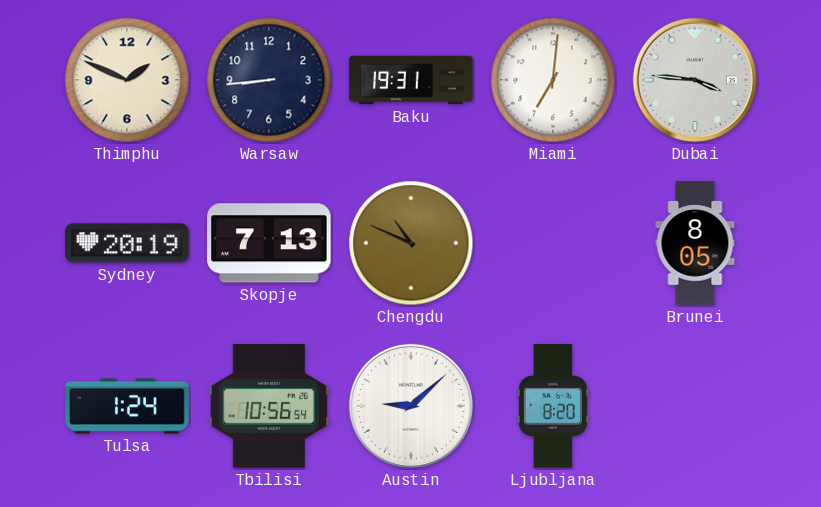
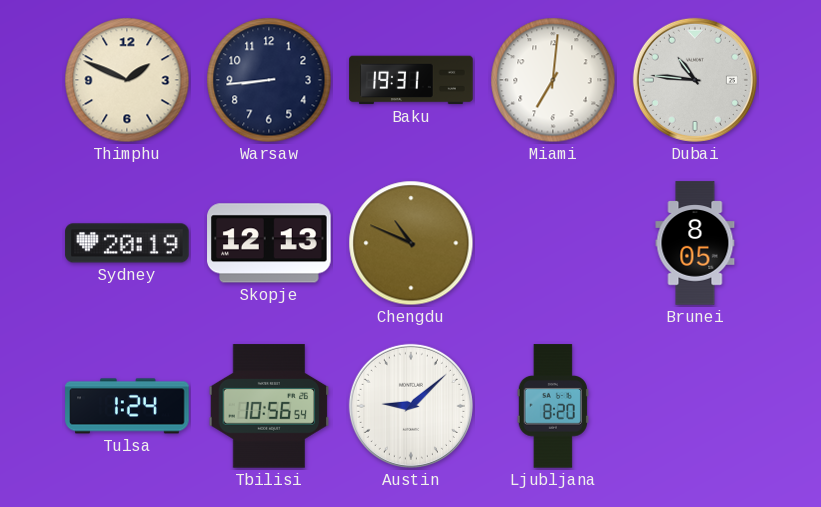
Dubai: 3:46 -> 10:46 (695, 80)
Skopje: 7:13 -> 12:13 (269, 243)
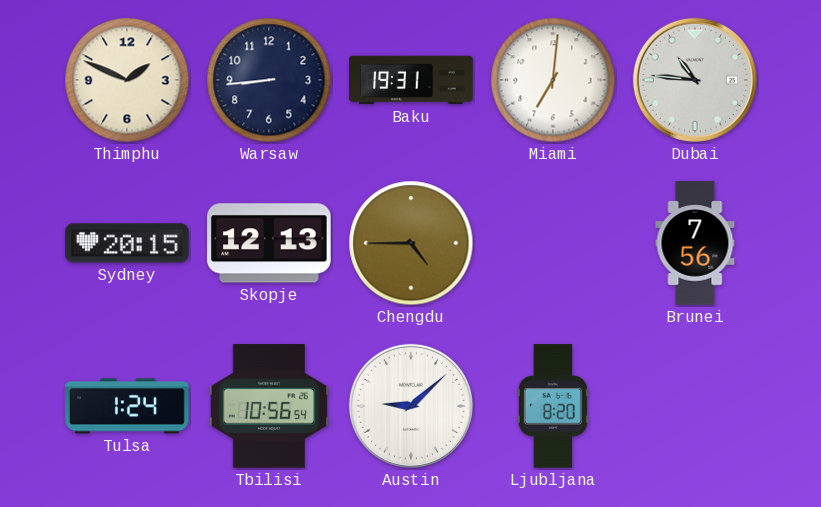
Sydney: 20:19 -> 20:15 (127, 243)
Chengdu: 10:49 -> 4:45 (411, 243)
Brunei: 8:05 -> 7:56 (695, 243)
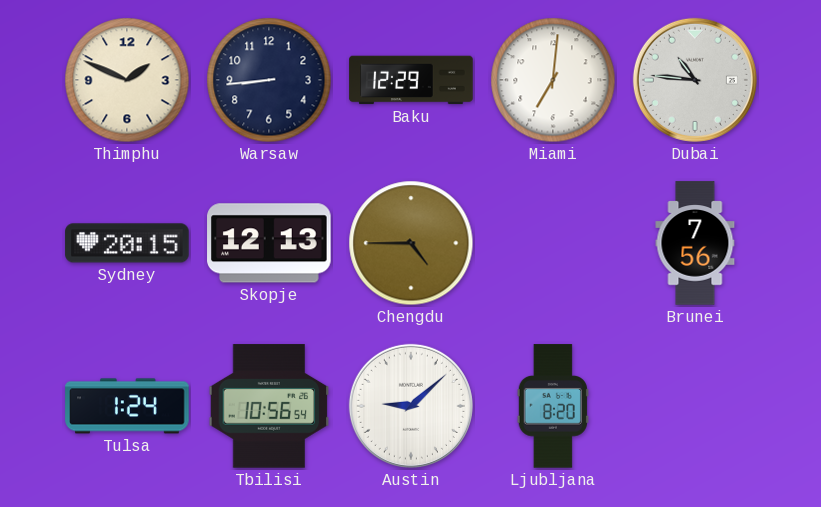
Baku: 19:31 -> 12:29 (411, 80)
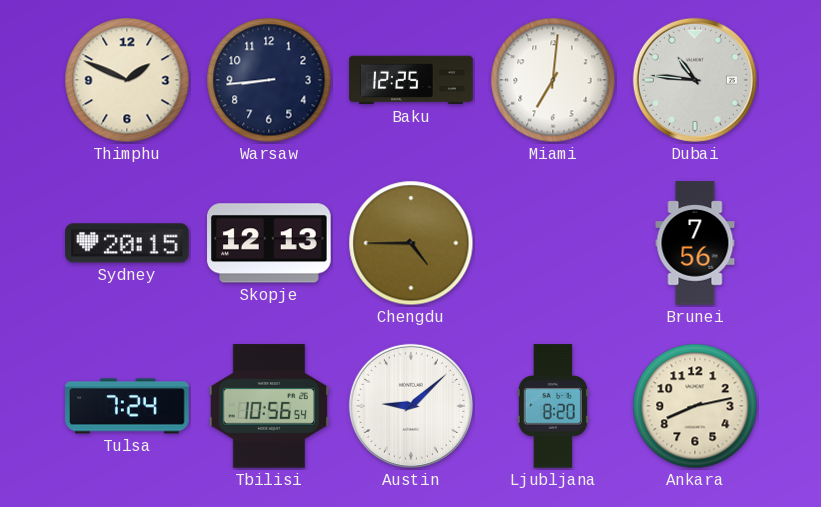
Baku: 12:29 -> 12:25 (411, 80)
Tulsa: 1:24 -> 7:24 (127, 406)
Ankara: none -> 8:13 (695, 406)
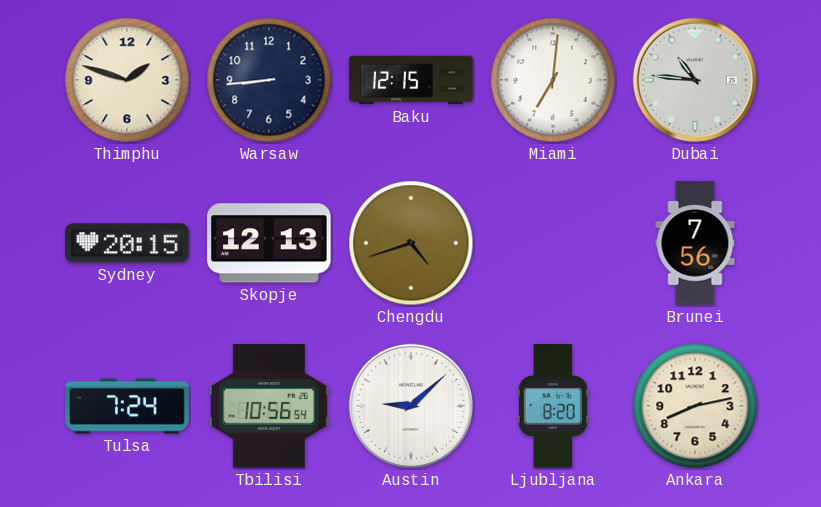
Thimphu: 1:49 -> 1:48 (127, 80)
Baku: 12:25 -> 12:15 (411, 80)
Chengdu: 4:45 -> 4:42 (411, 243)
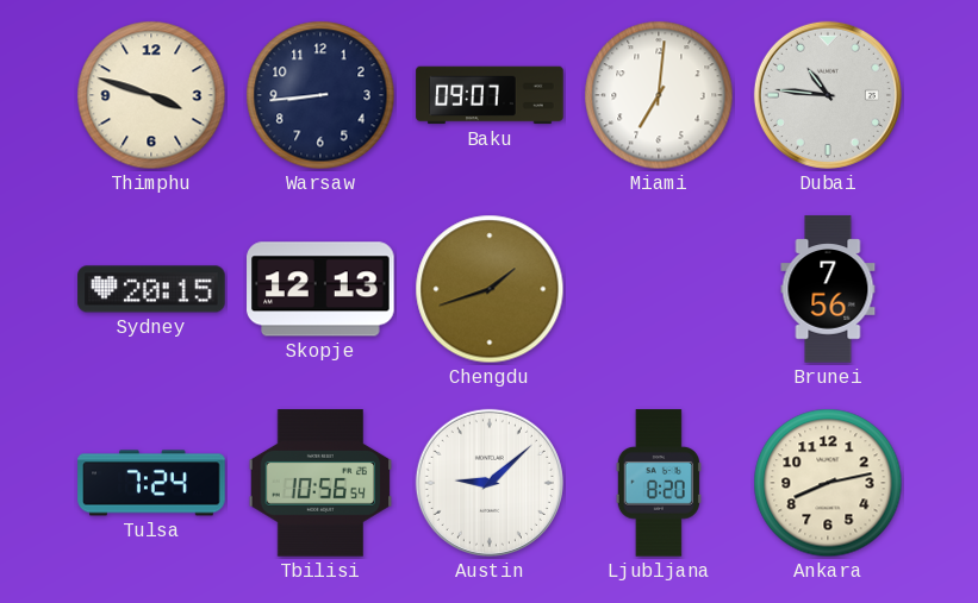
Thimphu: 1:48 -> 3:48 (151, 95)
Baku: 12:15 -> 09:07 (490, 95)
Chengdu: 4:42 -> 1:42 (490, 289)
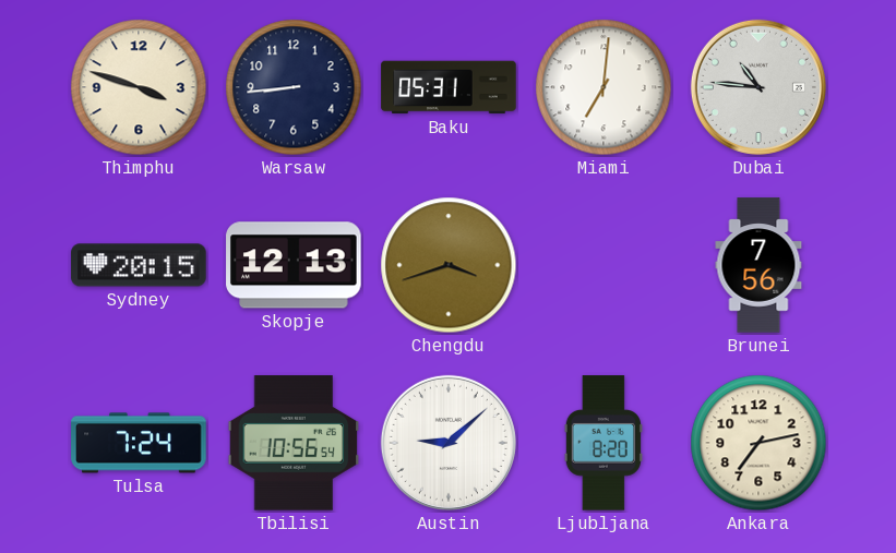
Baku: 09:07 -> 05:31 (449, 87)
Chengdu: 1:42 -> 3:42 (449, 265)
Ankara: 8:13 -> 7:13 (758, 443)
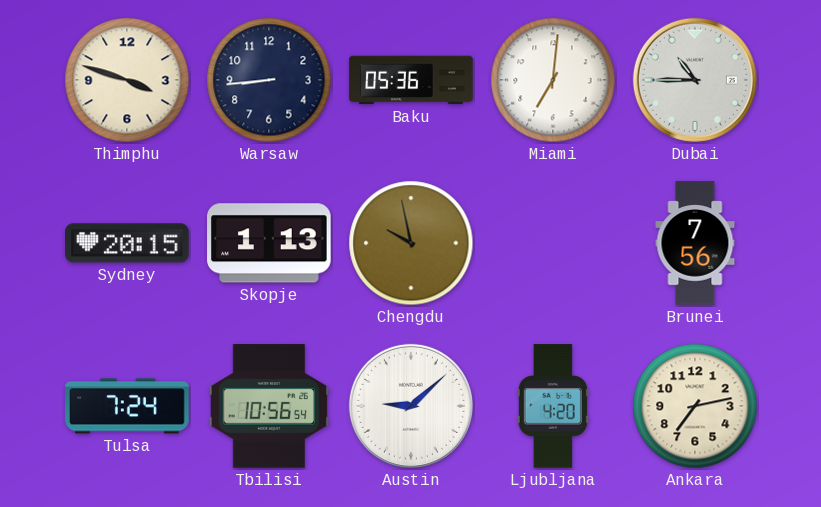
Baku: 05:31 -> 05:36 (411, 80)
Dubai: 10:46 -> 10:45 (695, 80)
Skopje: 12:13 -> 1:13 (269, 243)
Chengdu: 3:42 -> 9:58 (411, 243)
Ljubljana: 8:20 -> 4:20 (553, 406)
